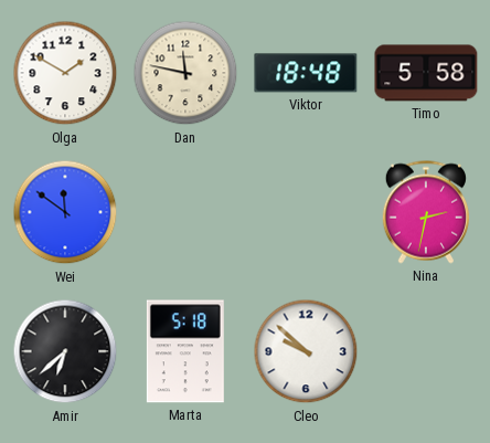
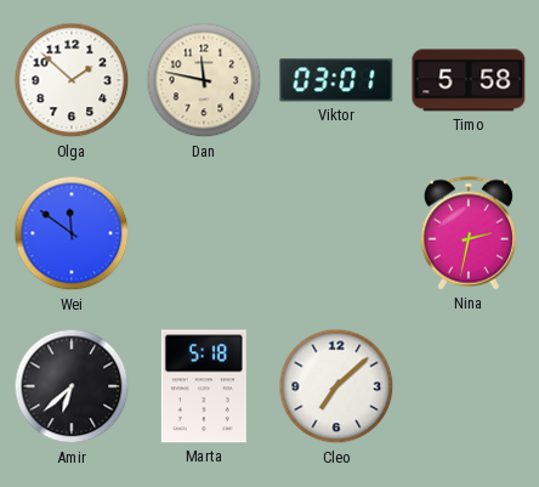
Olga: 1:50 -> 1:52 (72, 80)
Viktor: 18:48 -> 03:01 (336, 80)
Cleo: 9:52 -> 7:08 (336, 386)
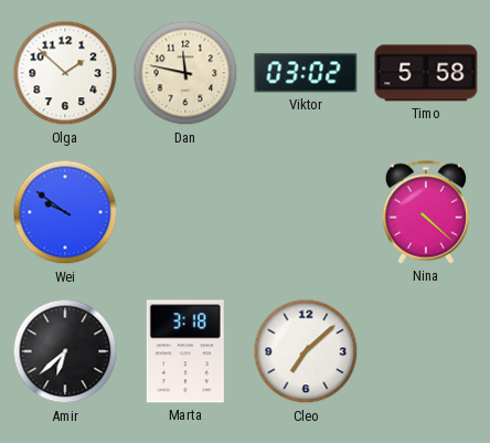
Viktor: 03:01 -> 03:02 (306, 73)
Wei: 11:51 -> 9:51 (65, 212)
Nina: 2:32 -> 4:22 (426, 212)
Marta: 5:18 -> 3:18 (185, 351)
